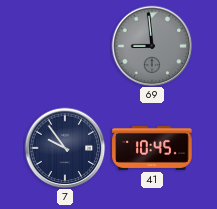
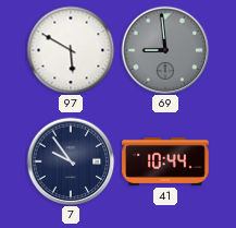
97: none -> 5:50 (71, 50)
41: 10:45 -> 10:44 (165, 161)
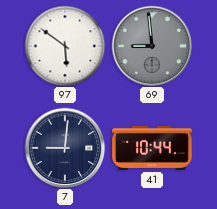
97: 5:50 -> 5:51 (65, 46)
7: 9:54 -> 9:01 (65, 148)
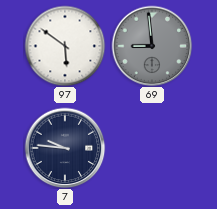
7: 9:01 -> 9:46 (65, 148)
41: 10:44 -> none (152, 148)
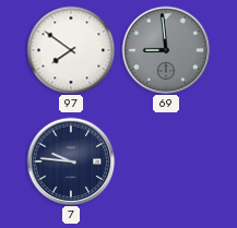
97: 5:51 -> 7:51 (71, 50)
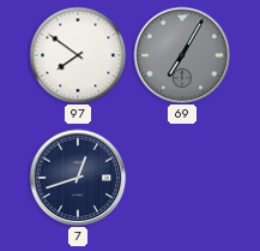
69: 8:59 -> 7:05 (182, 55)
7: 9:46 -> 12:42 (78, 178)
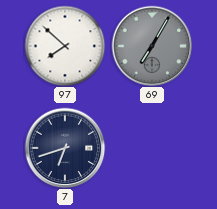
97: 7:51 -> 7:52 (65, 46)
7: 12:42 -> 6:42 (65, 148)
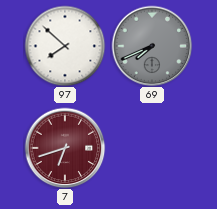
69: 7:05 -> 7:41 (152, 46)
7 dial: navy -> burgundy (65, 148)
